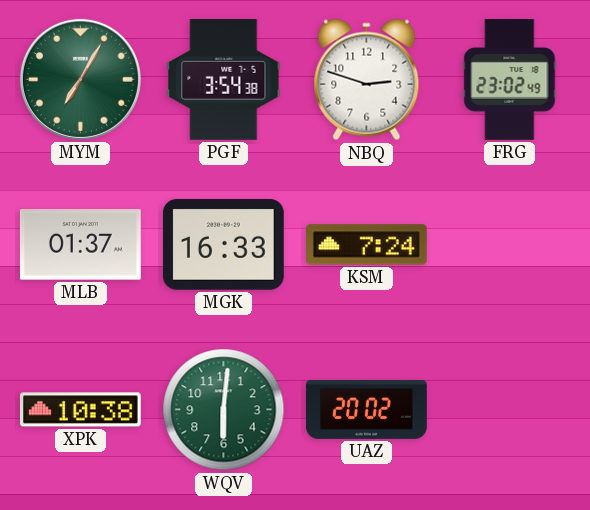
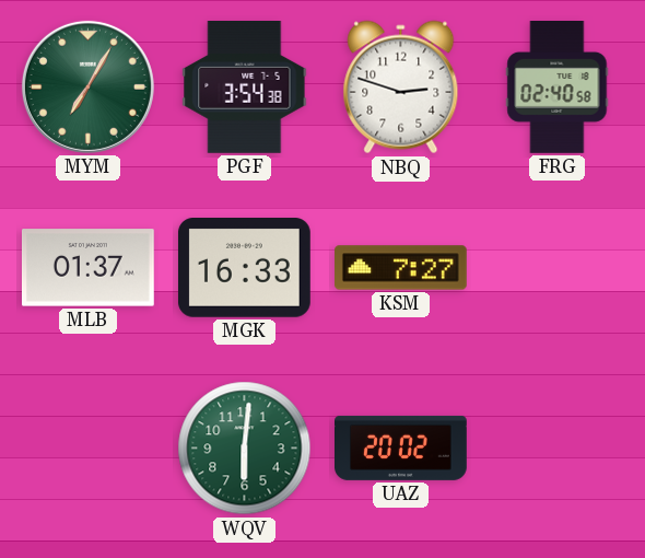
FRG: 23:02 -> 02:40 (558, 88)
KSM: 7:24 -> 7:27 (401, 268)
XPK: 10:38 -> none (81, 410)
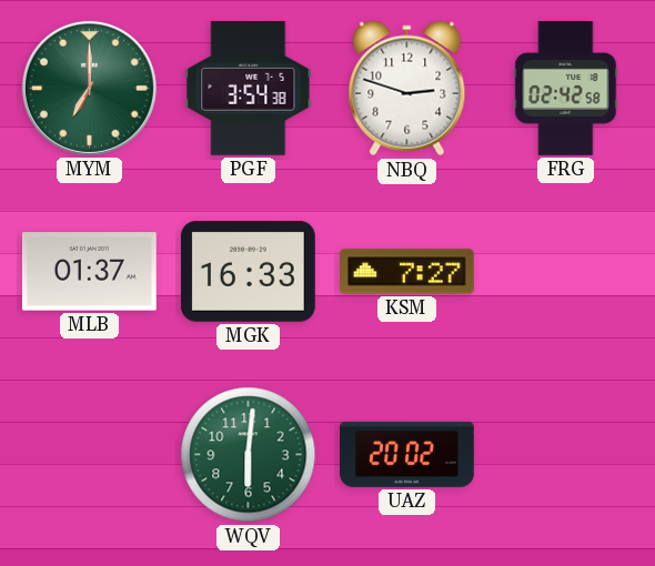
MYM: 7:05 -> 7:00 (89, 88)
FRG: 02:40 -> 02:42 (566, 89)
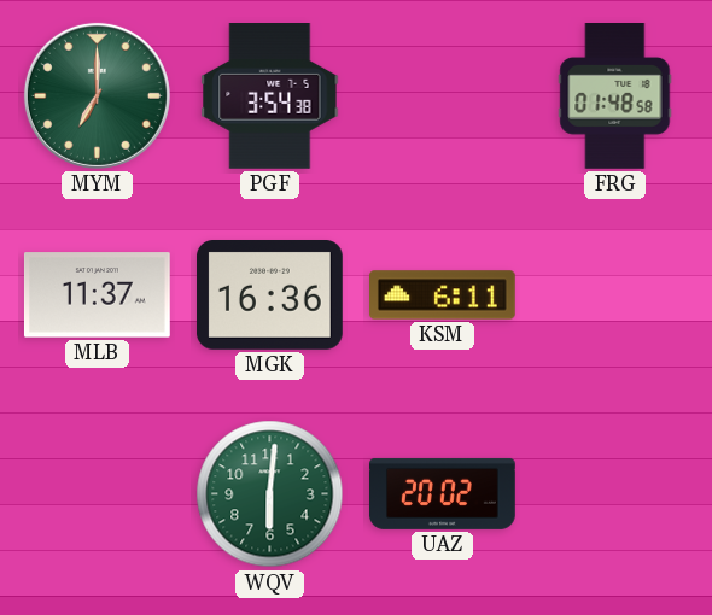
NBQ: 2:48 -> none (407, 89)
FRG: 02:42 -> 01:48 (615, 96)
MLB: 01:37 -> 11:37 (97, 295)
MGK: 16:33 -> 16:36 (269, 295)
KSM: 7:27 -> 6:11 (443, 295)
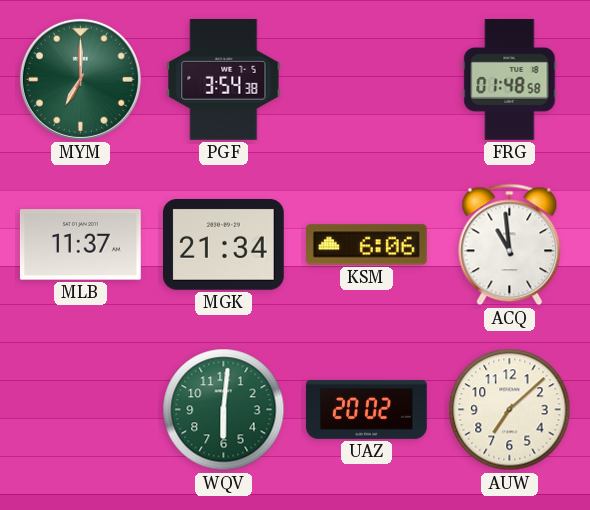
MGK: 16:36 -> 21:34 (223, 245)
KSM: 6:11 -> 6:06 (367, 245)
ACQ: none -> 10:59 (510, 245)
AUW: none -> 7:08 (510, 410)
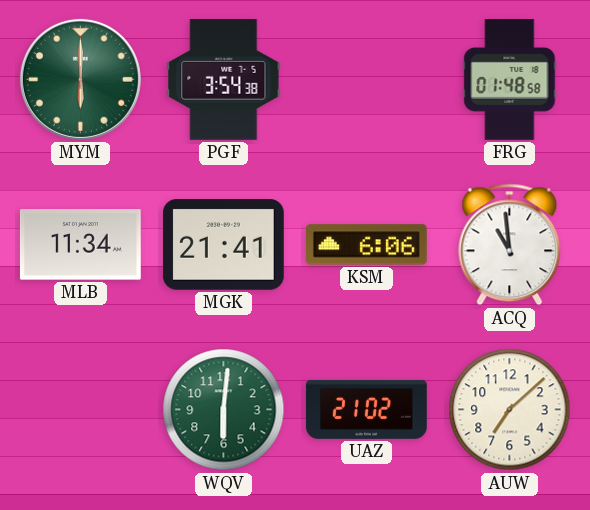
MYM: 7:00 -> 6:00 (80, 79)
MLB: 11:37 -> 11:34 (80, 245)
MGK: 21:34 -> 21:41 (223, 245)
UAZ: 20:02 -> 21:02 (367, 409)
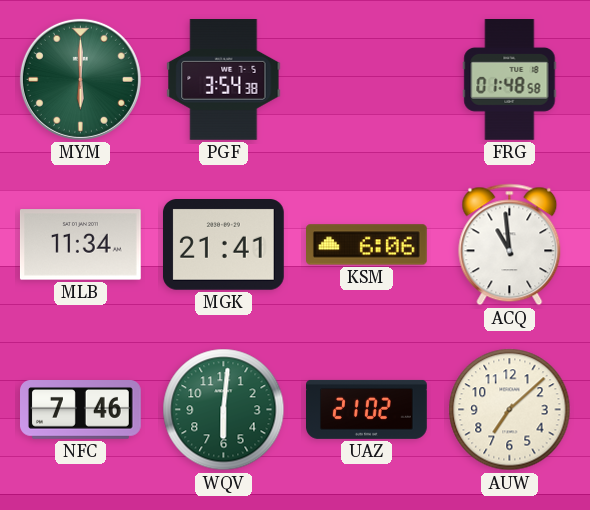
NFC: none -> 7:46 (81, 410)
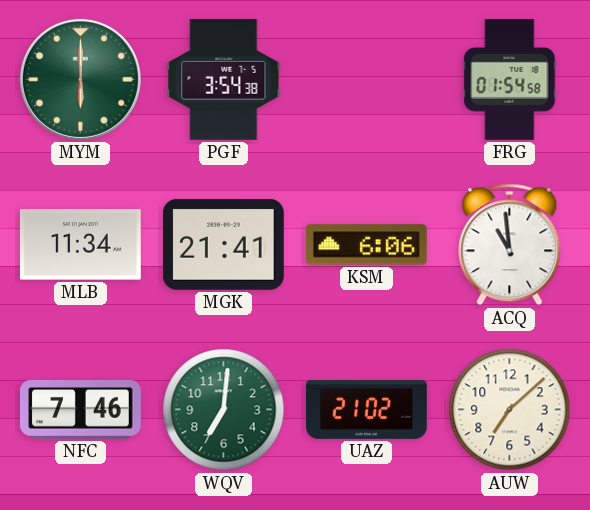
FRG: 01:48 -> 01:54 (510, 80)
WQV: 6:01 -> 7:01 (224, 410)
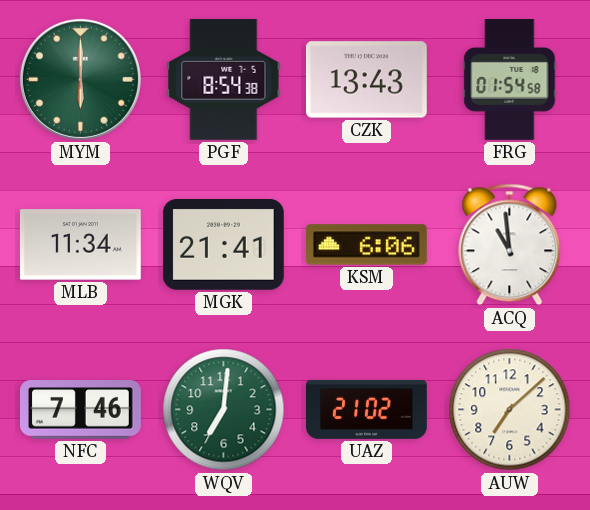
PGF: 3:54 -> 8:54 (224, 80)
CZK: none -> 13:43 (367, 80)
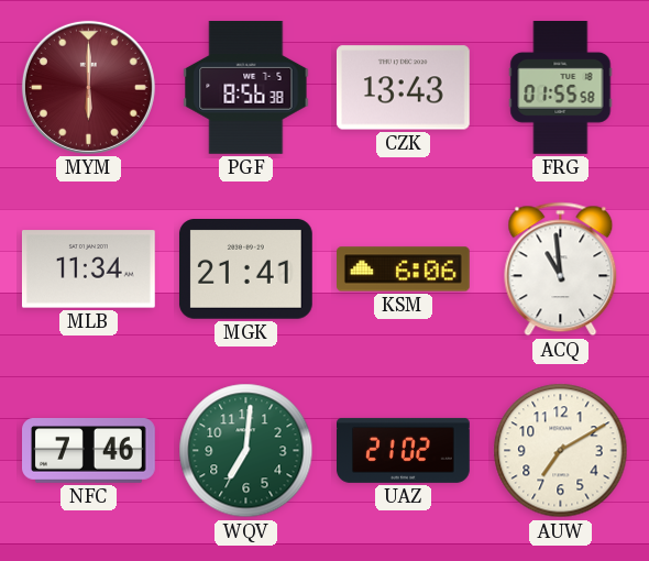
MYM dial: green -> burgundy (88, 87)
PGF: 8:54 -> 8:56 (246, 88)
FRG: 01:54 -> 01:55 (561, 88)
AUW: 7:08 -> 7:10 (561, 451)
